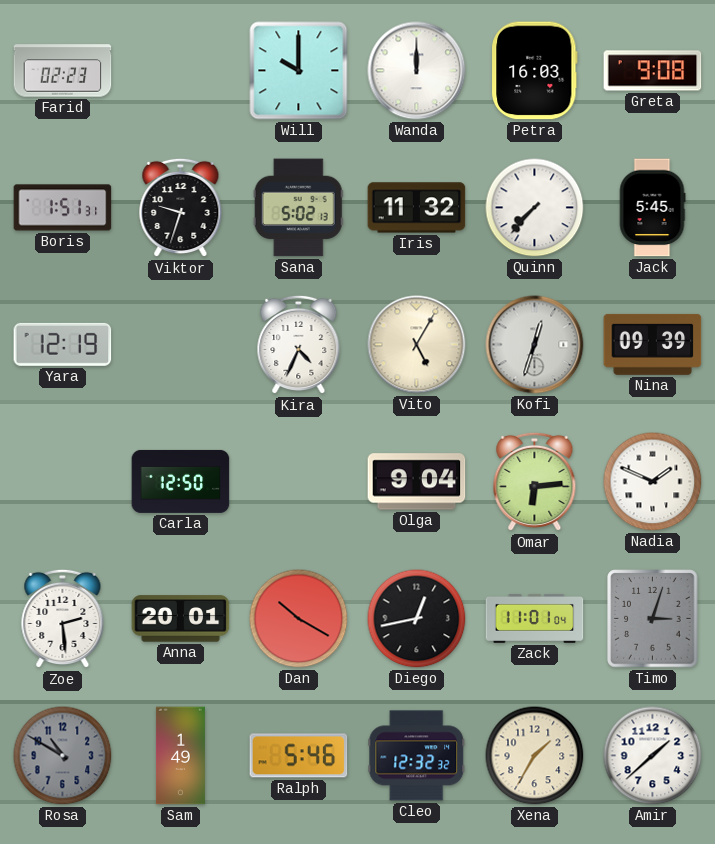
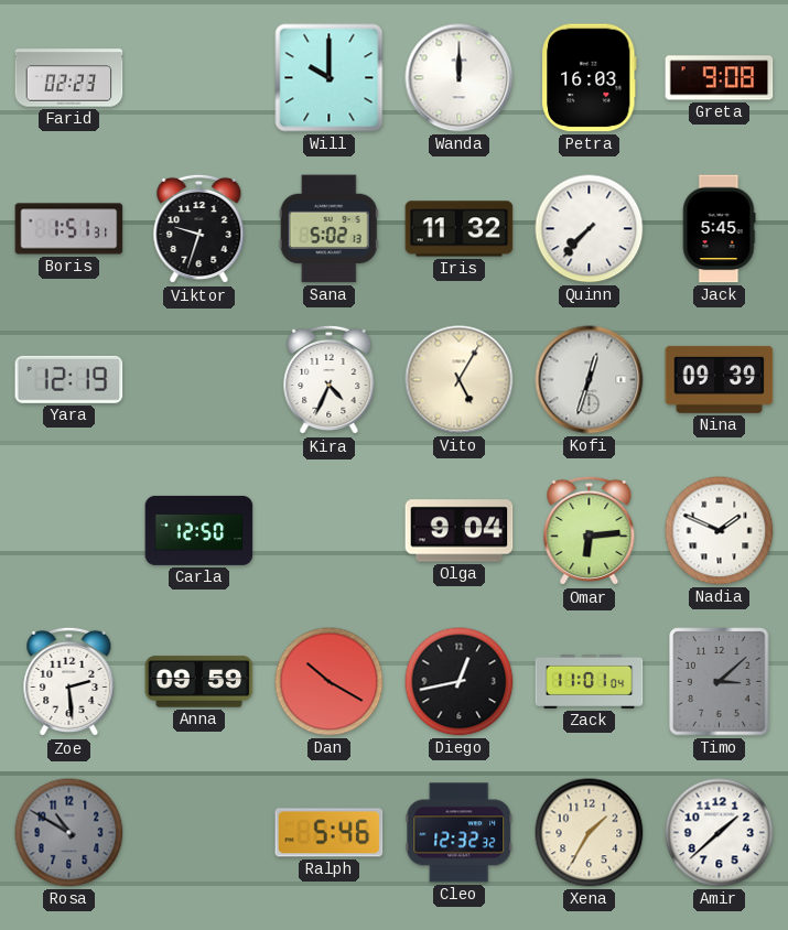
Anna: 20:01 -> 09:59 (199, 682)
Timo: 3:03 -> 3:08 (720, 682)
Sam: 1:49 -> none (180, 756)
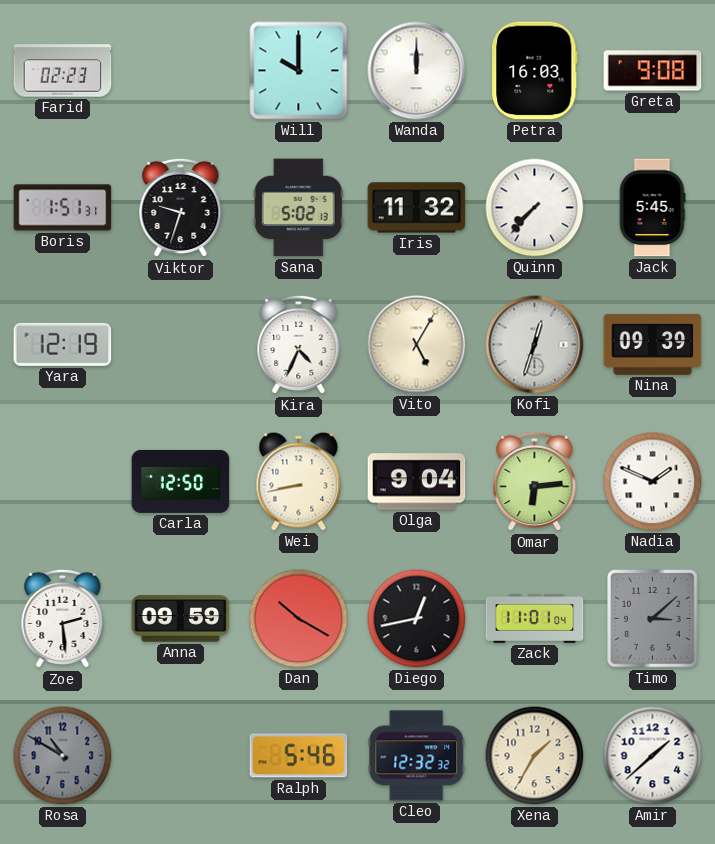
Wei: none -> 8:43 (299, 482)
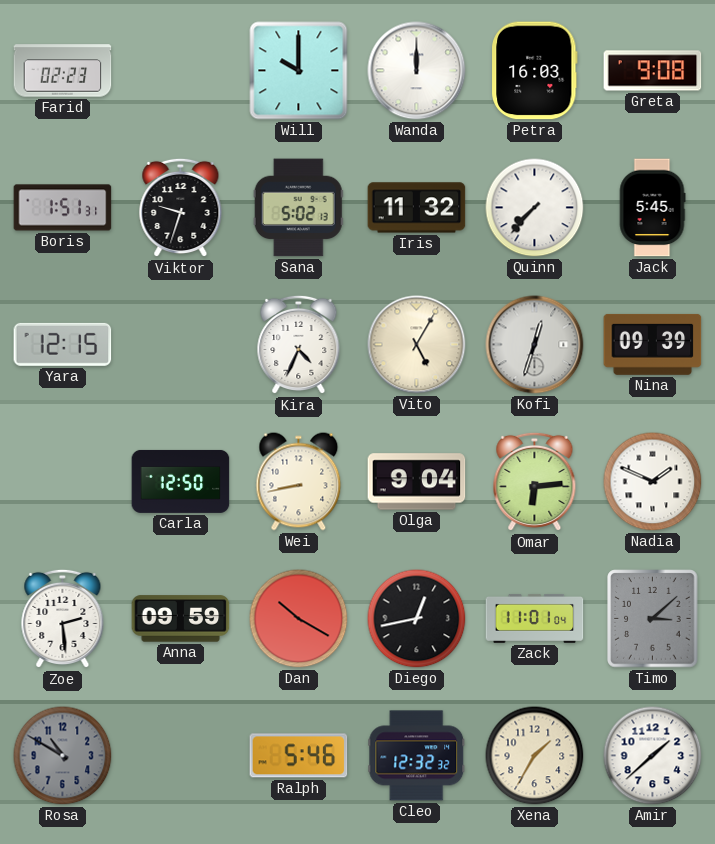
Yara: 12:19 -> 12:15 (63, 344)
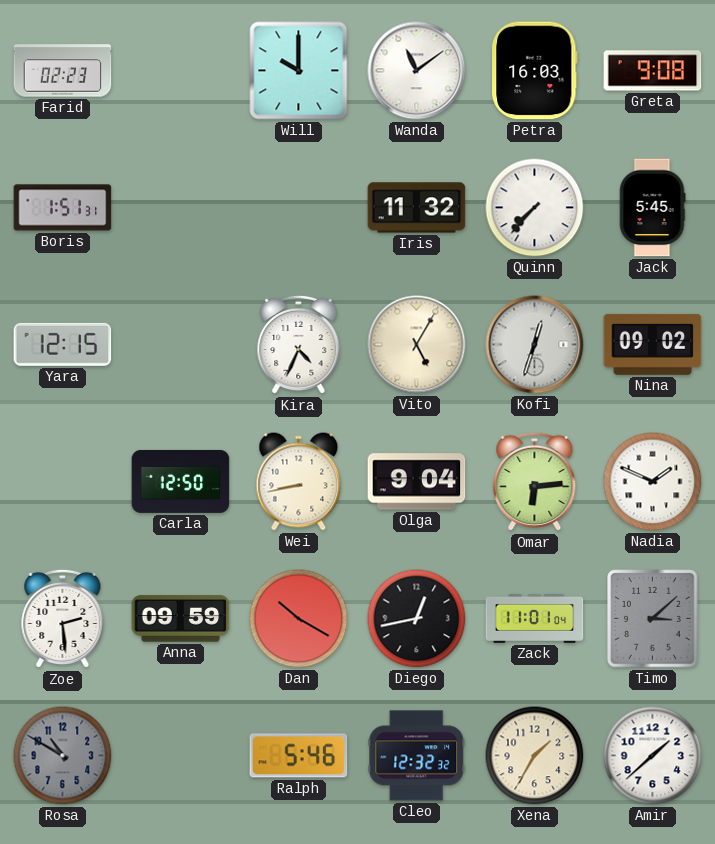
Wanda: 12:00 -> 11:09 (417, 71)
Viktor: 9:33 -> none (181, 208)
Sana: 5:02 -> none (298, 208)
Nina: 09:39 -> 09:02 (653, 344)
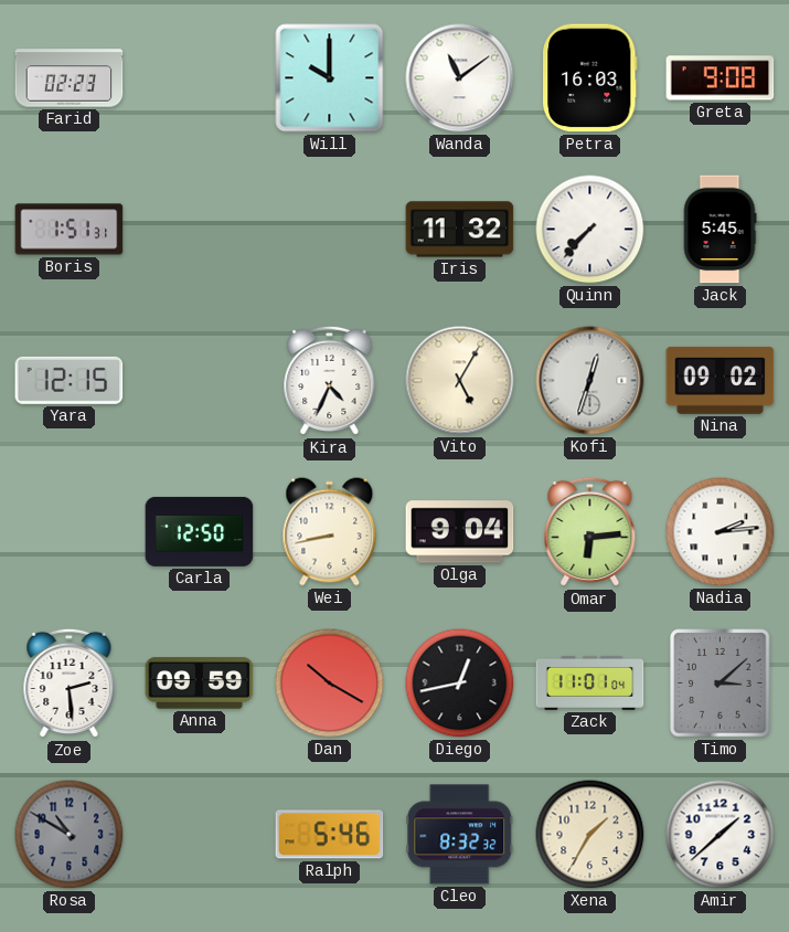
Nadia: 1:49 -> 2:14 (721, 532)
Cleo: 12:32 -> 8:32 (460, 835)
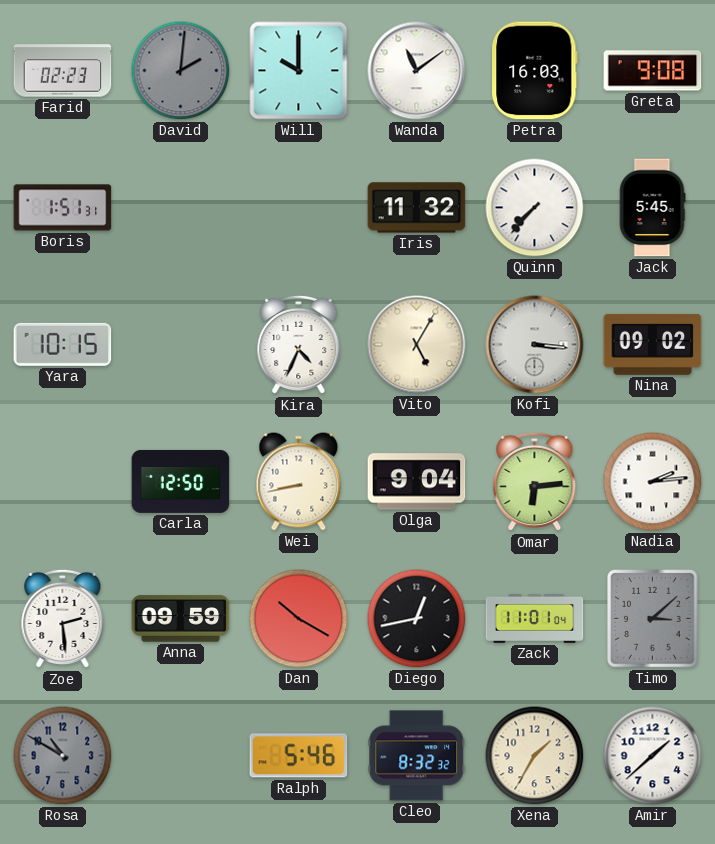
David: none -> 2:01 (181, 71)
Yara: 12:15 -> 10:15 (63, 344)
Kofi: 12:33 -> 3:16 (535, 345)
